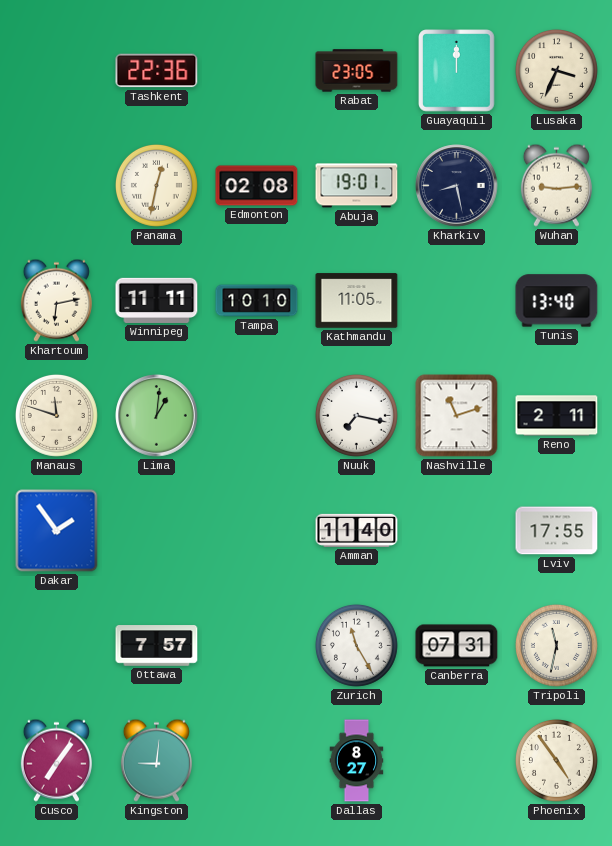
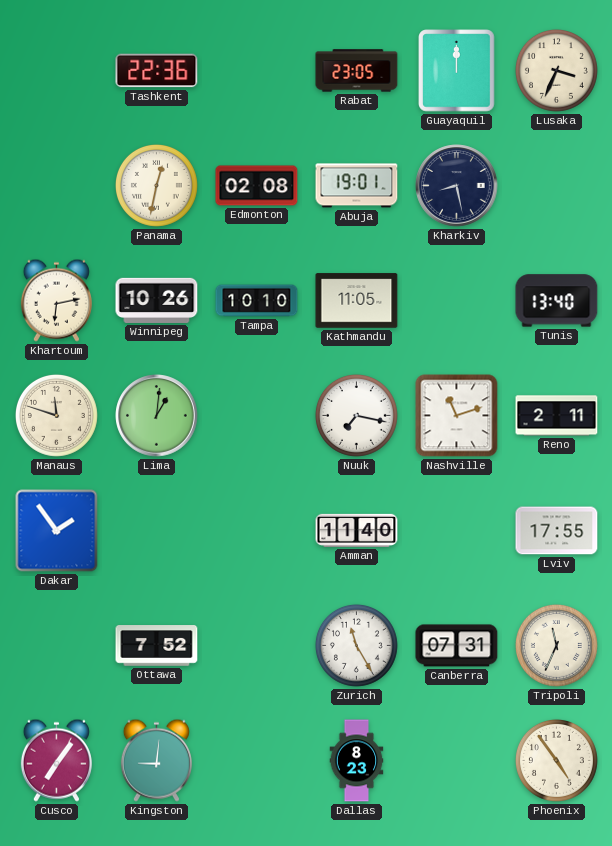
Wuhan: 9:14 -> none (556, 185)
Winnipeg: 11:11 -> 10:26 (157, 300)
Ottawa: 7:57 -> 7:52 (157, 646)
Tripoli: 11:32 -> 11:34 (556, 645)
Dallas: 8:27 -> 8:23 (357, 761)
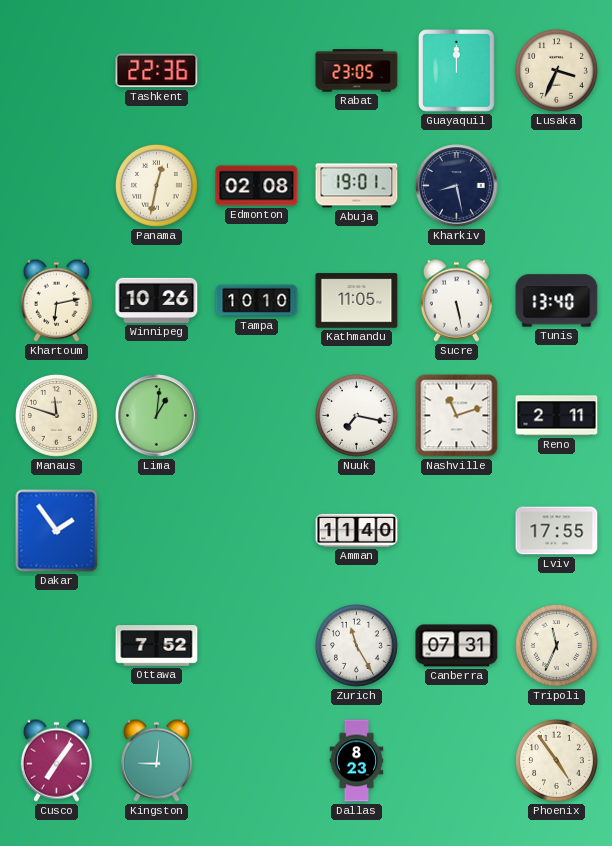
Sucre: none -> 5:28 (456, 300)
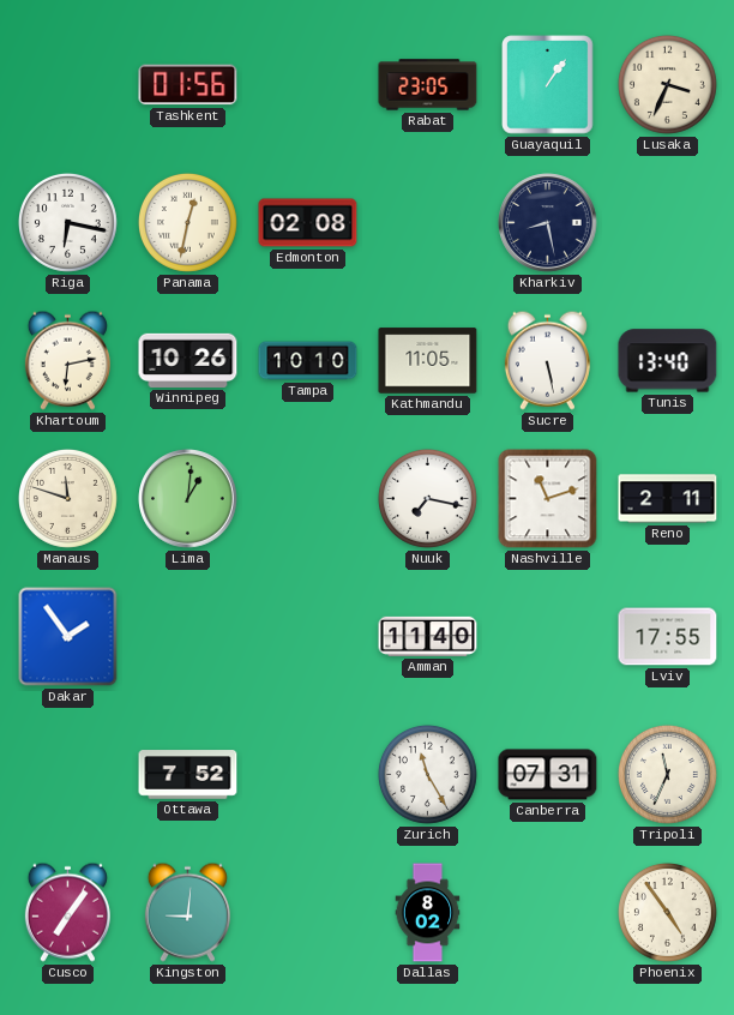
Tashkent: 22:36 -> 01:56 (188, 85)
Guayaquil: 12:00 -> 1:06 (548, 85)
Riga: none -> 6:17 (67, 222)
Abuja: 19:01 -> none (357, 186)
Dallas: 8:23 -> 8:02 (428, 913)
